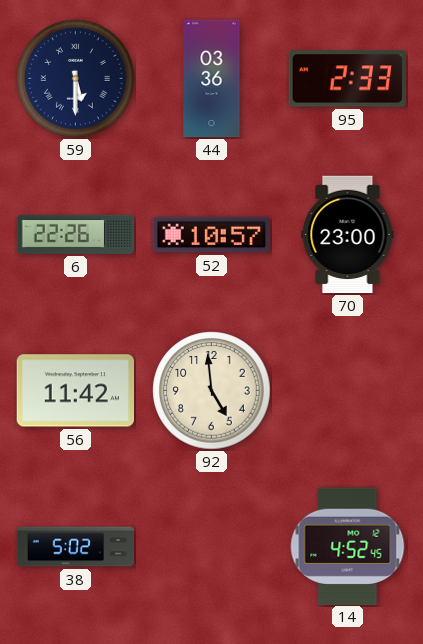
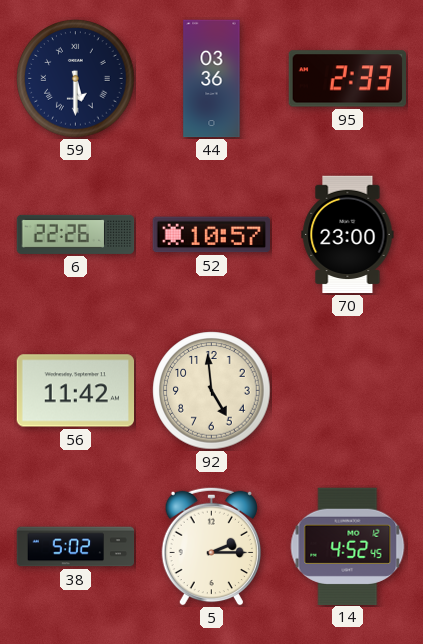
5: none -> 2:15 (211, 546)
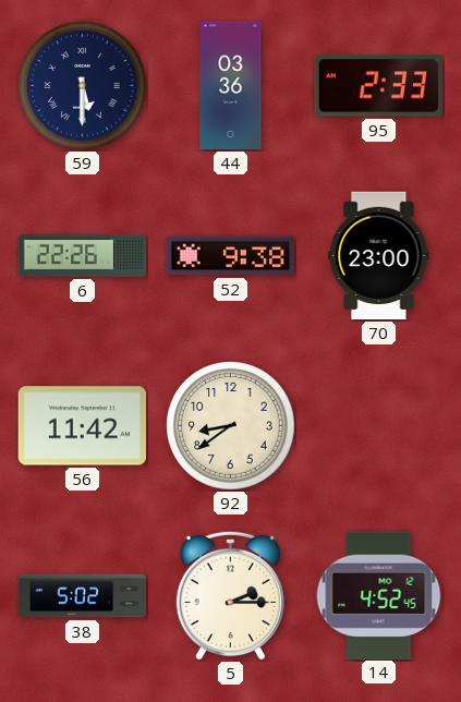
52: 10:57 -> 9:38 (230, 256)
92: 4:59 -> 8:39 (231, 426)
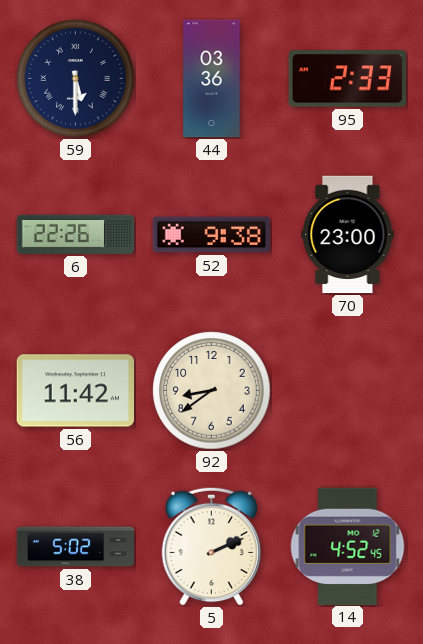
5: 2:15 -> 2:11 (211, 546)
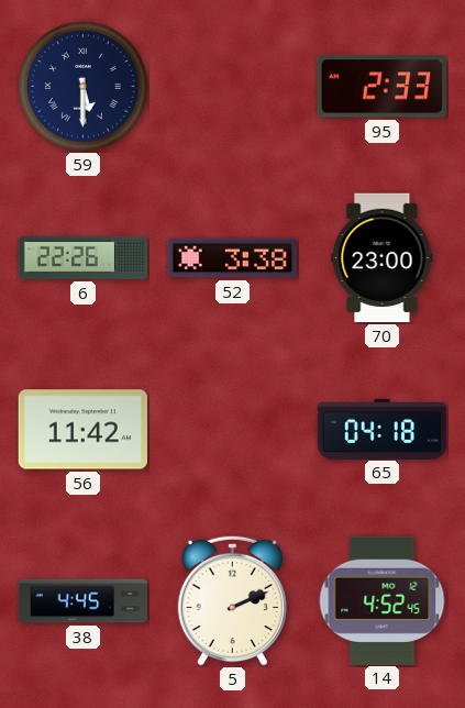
44: 03:36 -> none (212, 79)
52: 9:38 -> 3:38 (232, 258)
92: 8:39 -> none (212, 391)
65: none -> 04:18 (383, 429)
38: 5:02 -> 4:45 (84, 601)
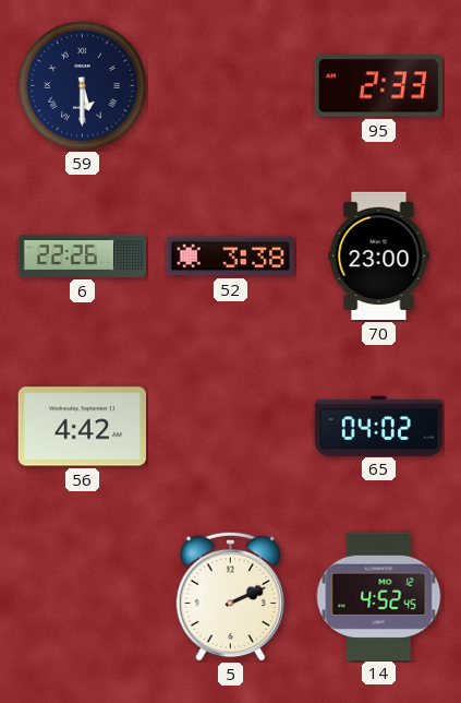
56: 11:42 -> 4:42 (83, 427)
65: 04:18 -> 04:02 (379, 426)
38: 4:45 -> none (84, 601)
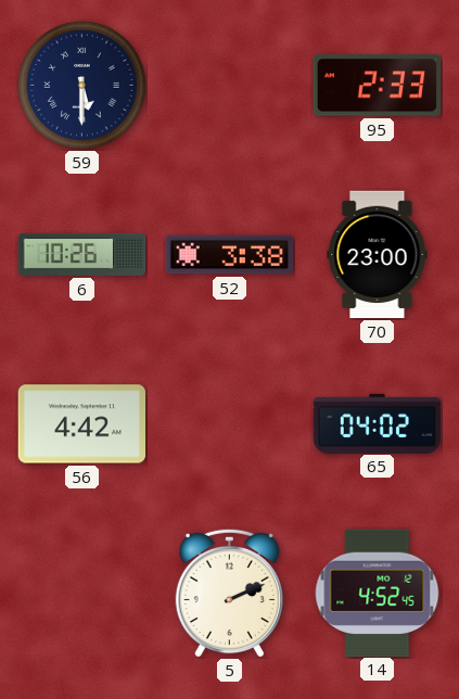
6: 22:26 -> 10:26 (82, 254)
